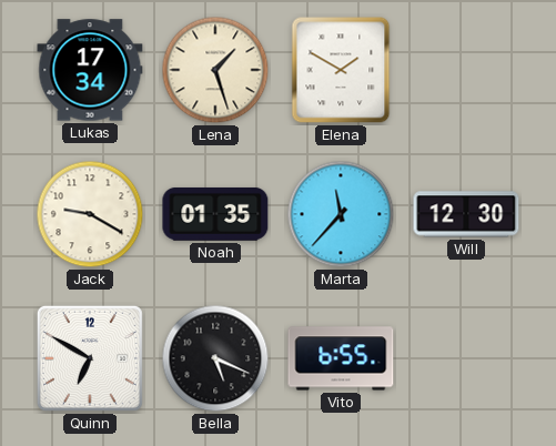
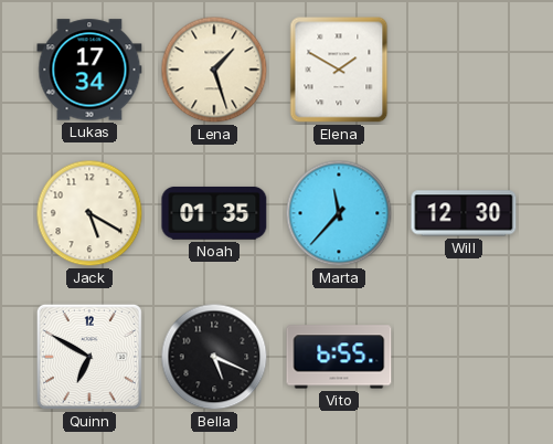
Jack: 9:20 -> 5:20 (89, 213)
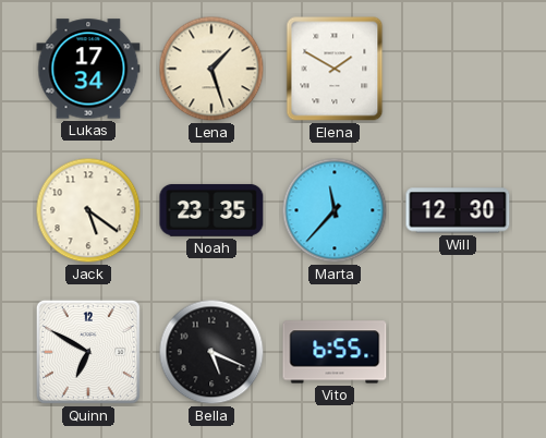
Jack: 5:20 -> 5:21 (88, 210)
Noah: 01:35 -> 23:35 (211, 210)
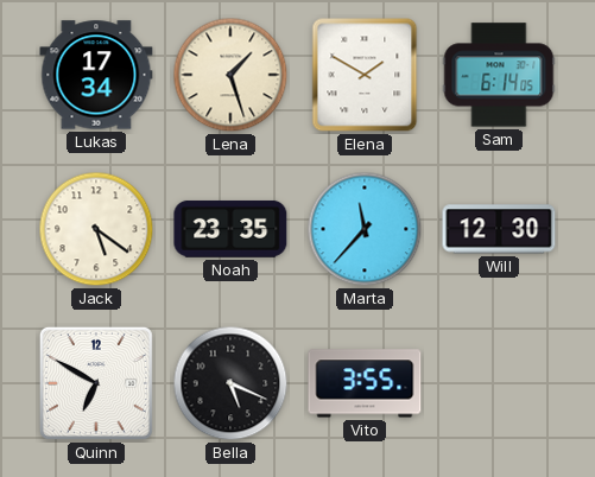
Sam: none -> 6:14 (499, 75)
Vito: 6:55 -> 3:55 (365, 383)
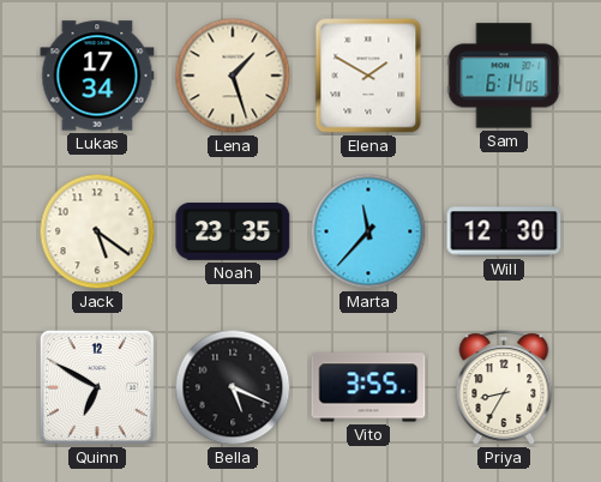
Priya: none -> 8:35 (504, 387)
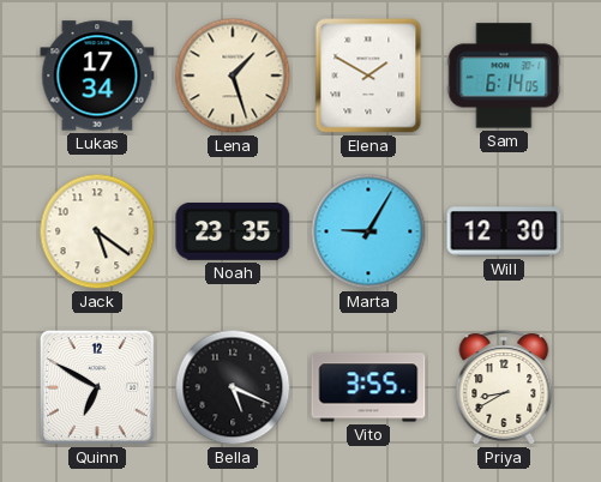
Marta: 11:37 -> 9:05 (368, 231)
Priya: 8:35 -> 8:40 (504, 387)
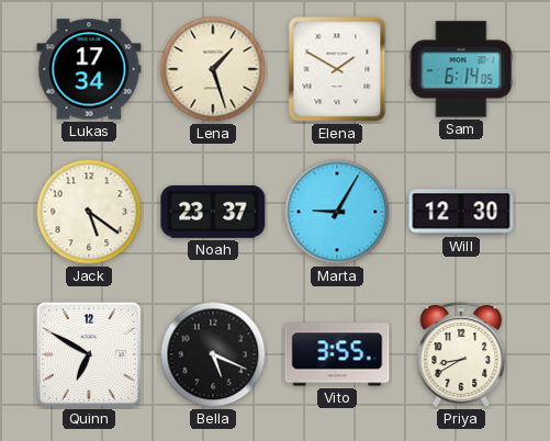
Noah: 23:35 -> 23:37 (213, 212)
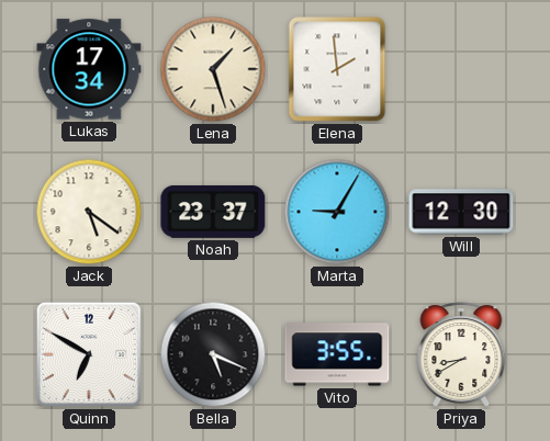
Elena: 1:50 -> 1:59 (337, 69)
Sam: 6:14 -> none (461, 69)
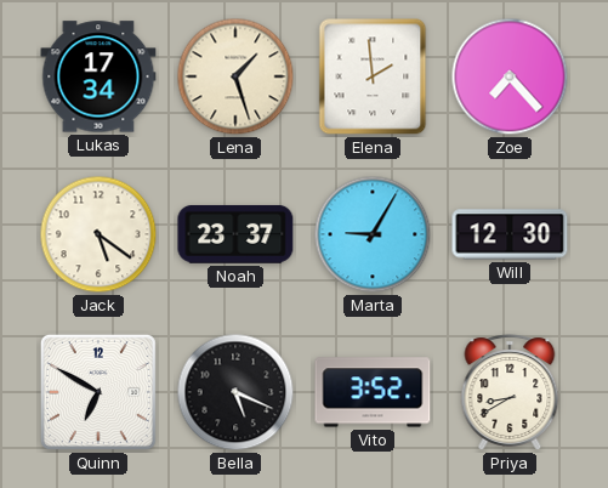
Zoe: none -> 7:23 (510, 76)
Vito: 3:55 -> 3:52 (373, 392)
